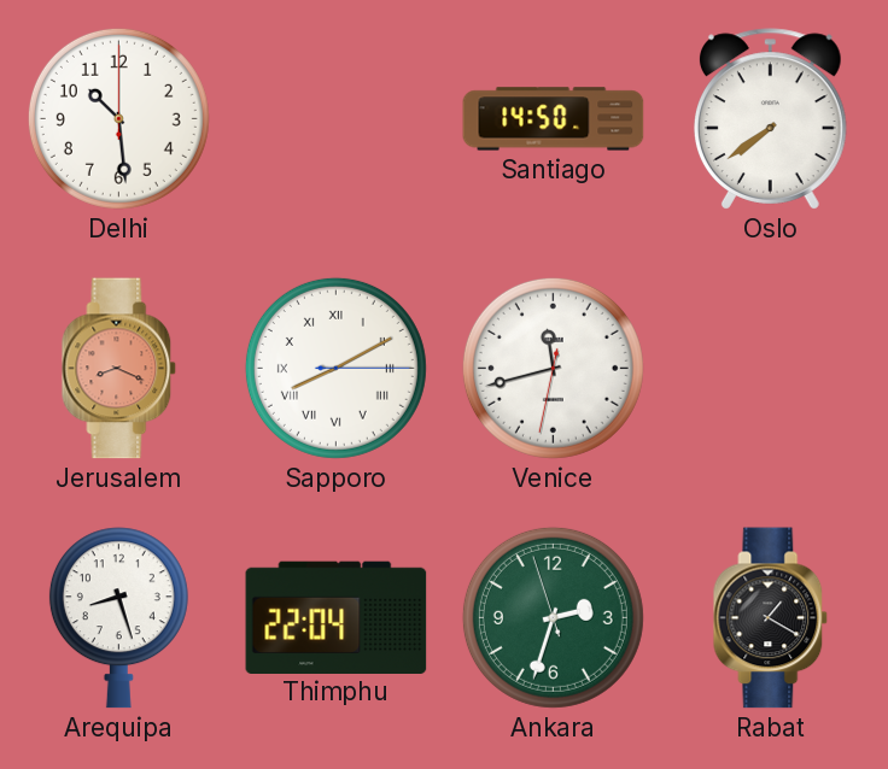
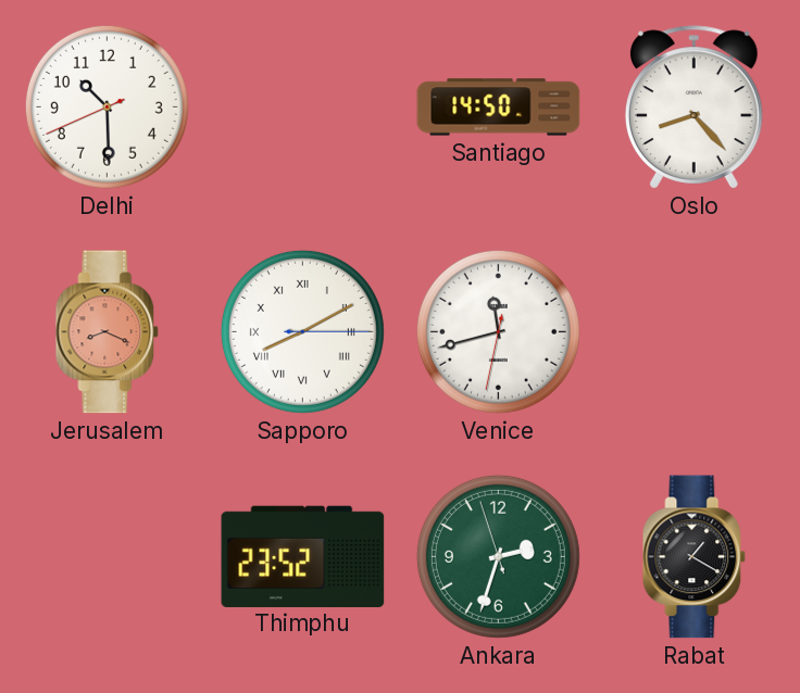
Delhi: 10:29:00 -> 10:29:41 (107, 106)
Oslo: 7:39 -> 8:23 (693, 108)
Arequipa: 8:27 -> none (118, 618)
Thimphu: 22:04 -> 23:52 (303, 556)
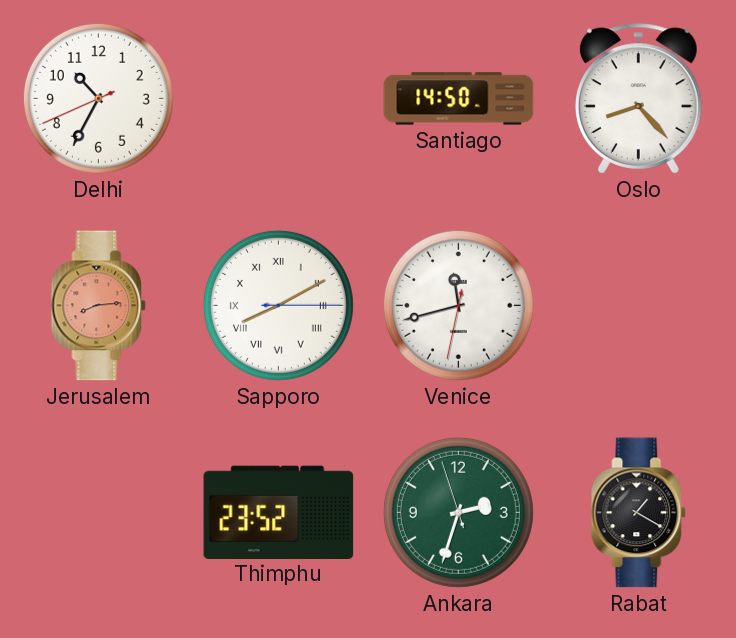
Delhi: 10:29 -> 10:34 (98, 98)
Jerusalem: 8:19 -> 8:14 (99, 306)
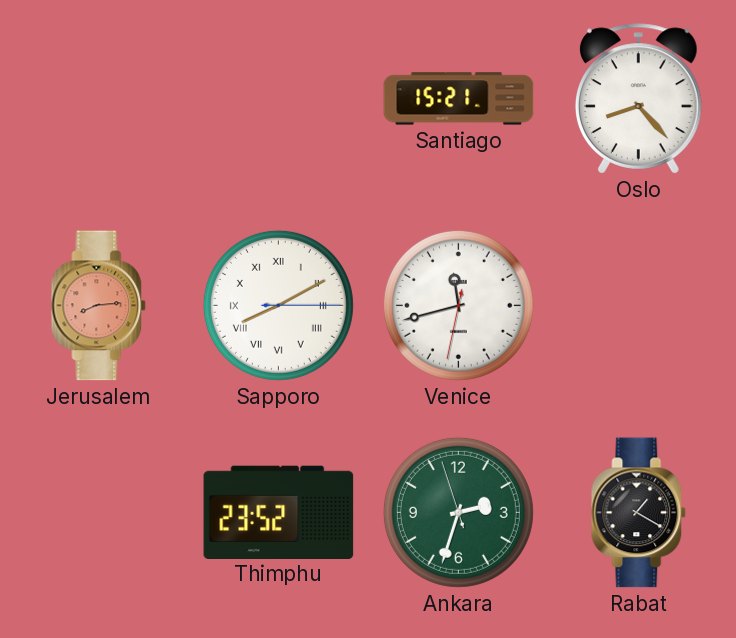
Delhi: 10:34 -> none (98, 98)
Santiago: 14:50 -> 15:21 (459, 99)
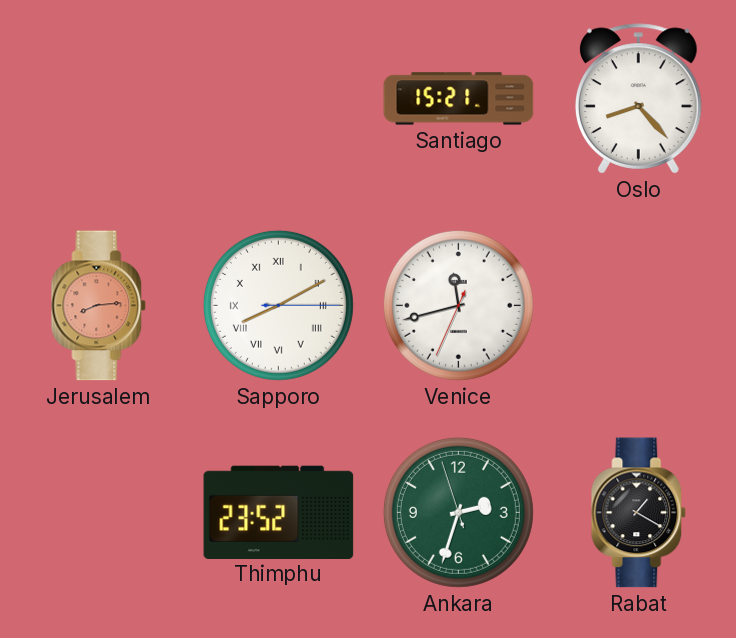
Venice: 11:42:32 -> 11:42:34 (458, 305)
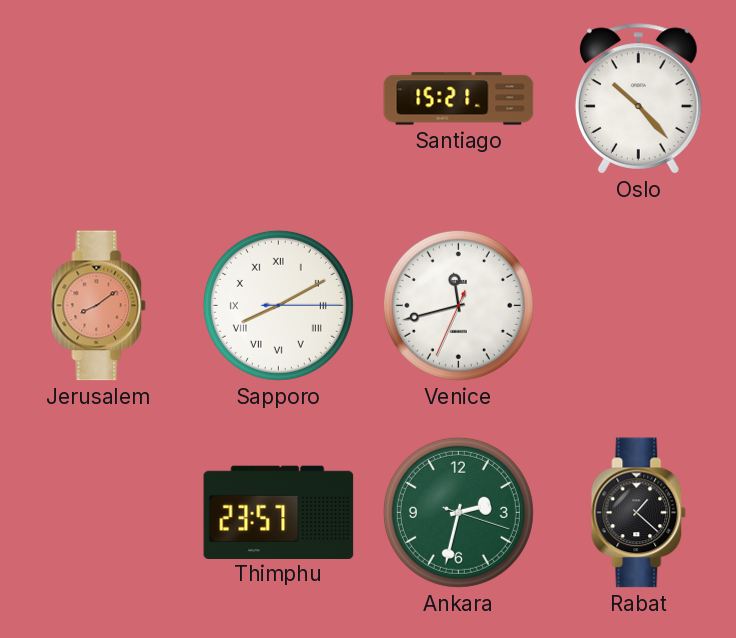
Oslo: 8:23 -> 10:23 (638, 99)
Jerusalem: 8:14 -> 8:09 (99, 306)
Thimphu: 23:52 -> 23:57 (279, 512)
Ankara: 2:32:57 -> 2:32:18 (458, 512)
Rabat: 1:20 -> 1:22 (639, 513)
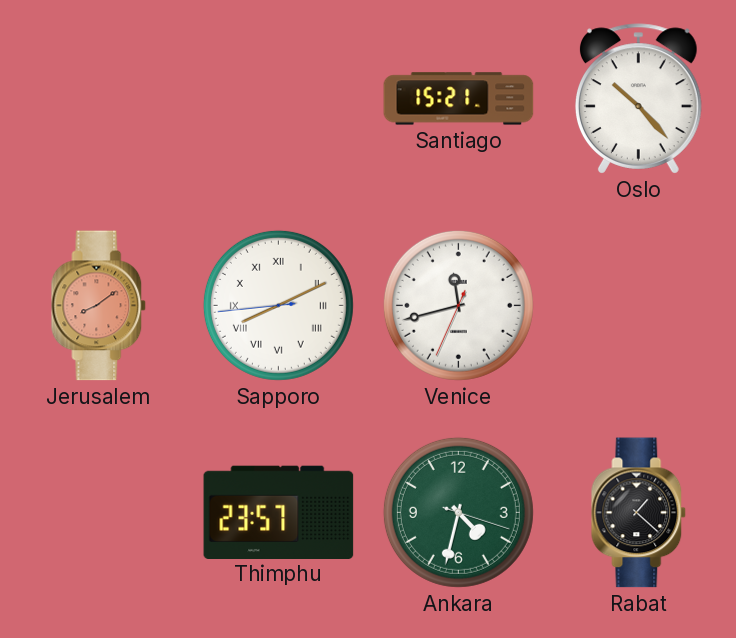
Sapporo: 8:10:15 -> 8:10:44 (278, 305)
Ankara: 2:32 -> 4:32 (458, 512)
